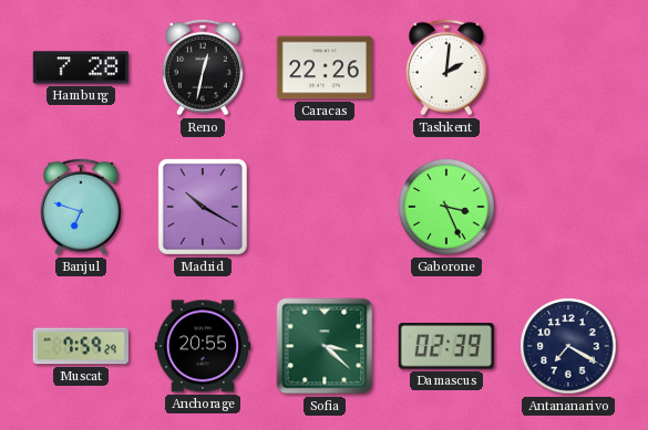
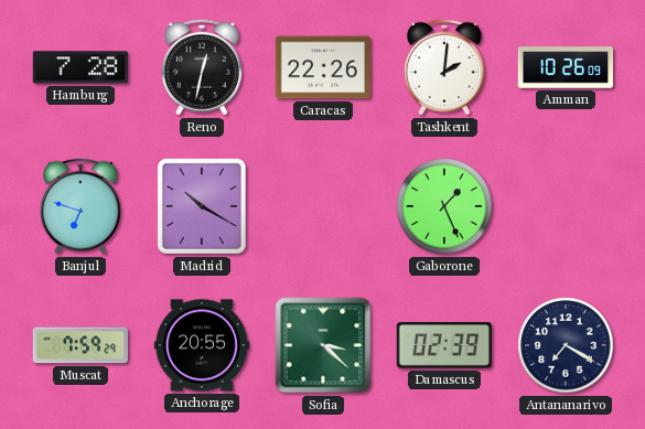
Amman: none -> 10:26 (565, 67)
Gaborone: 3:26 -> 1:26 (444, 206)
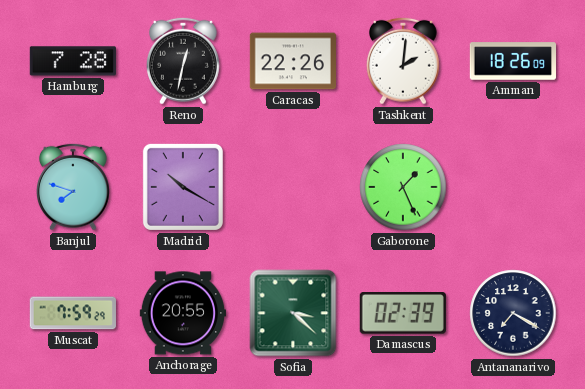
Amman: 10:26 -> 18:26 (512, 61)
Banjul: 6:48 -> 7:48 (73, 187)
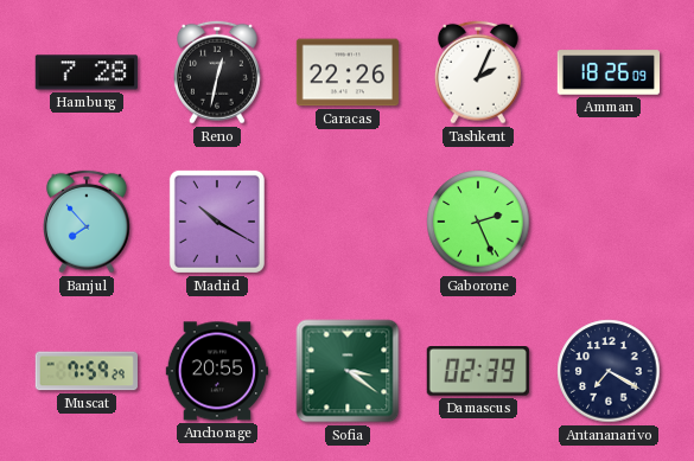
Tashkent: 2:01 -> 2:04 (478, 72)
Banjul: 7:48 -> 7:53 (87, 222)
Gaborone: 1:26 -> 2:26 (478, 222)
Sofia: 3:22 -> 3:21 (348, 371)
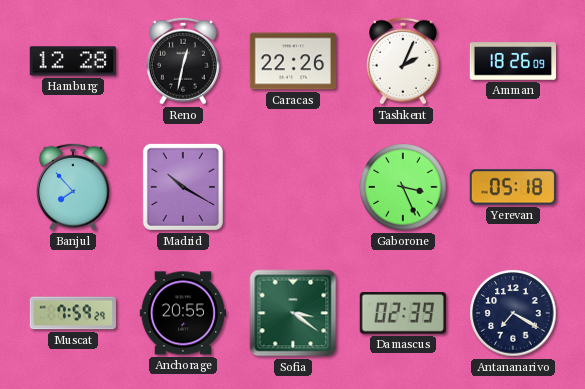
Hamburg: 7:28 -> 12:28 (73, 61)
Gaborone: 2:26 -> 3:26 (403, 187)
Yerevan: none -> 05:18 (513, 187)
